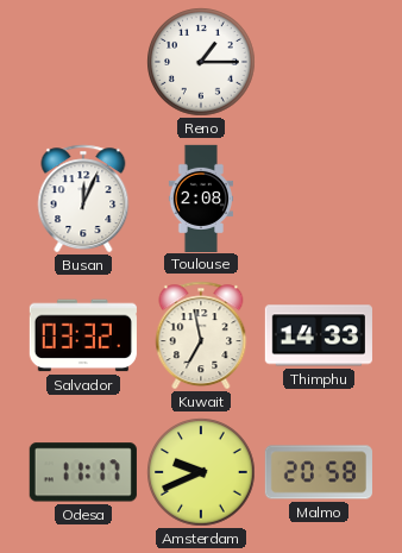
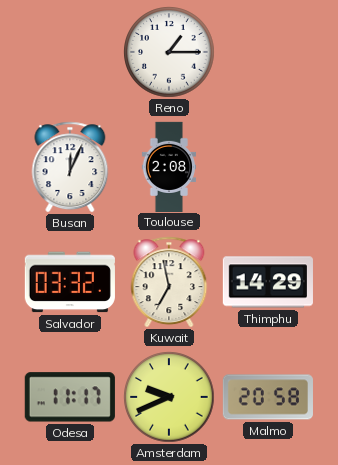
Thimphu: 14:33 -> 14:29 (268, 282)
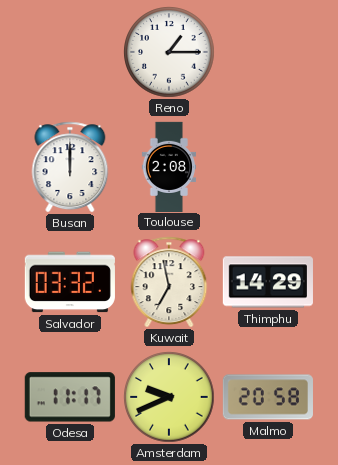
Busan: 12:04 -> 12:00 (70, 167)
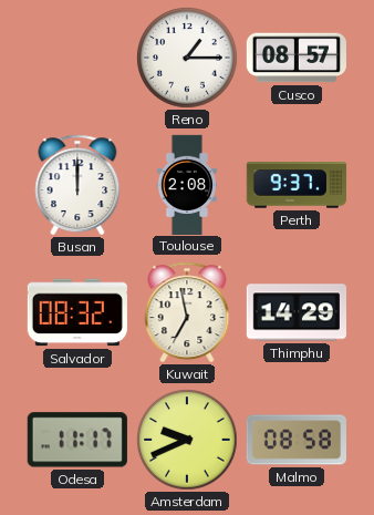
Cusco: none -> 08:57 (297, 58)
Perth: none -> 9:37 (297, 185)
Salvador: 03:32 -> 08:32 (77, 312)
Malmo: 20:58 -> 08:58 (297, 440)
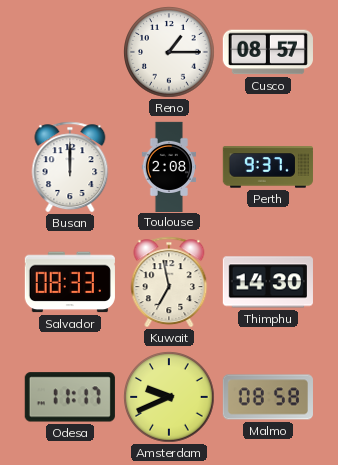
Salvador: 08:32 -> 08:33 (70, 282)
Thimphu: 14:29 -> 14:30 (268, 282)
